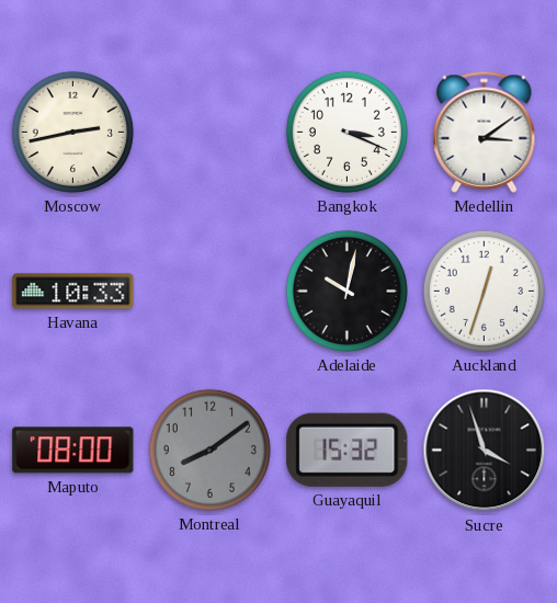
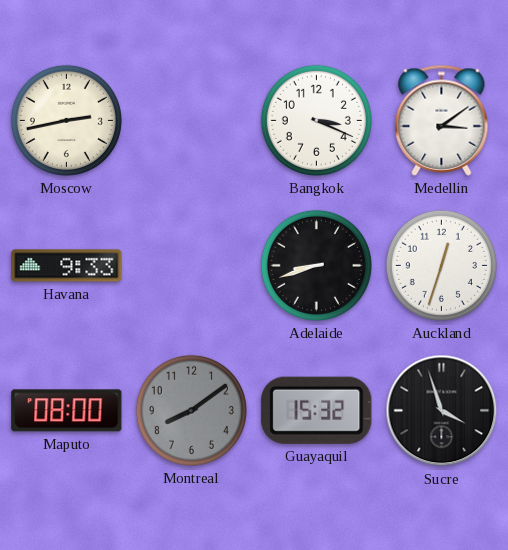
Havana: 10:33 -> 9:33 (67, 266)
Adelaide: 10:02 -> 8:42 (316, 265)
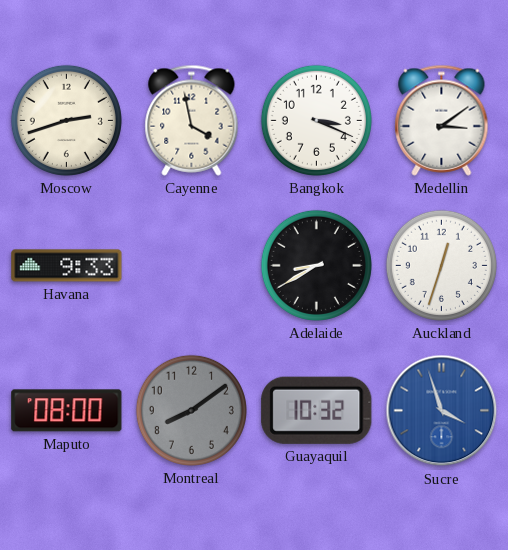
Moscow: 2:43 -> 2:42 (66, 120)
Cayenne: none -> 3:58 (192, 120)
Adelaide: 8:42 -> 8:40 (316, 265)
Guayaquil: 15:32 -> 10:32 (317, 410)
Sucre dial: black -> blue (442, 411)
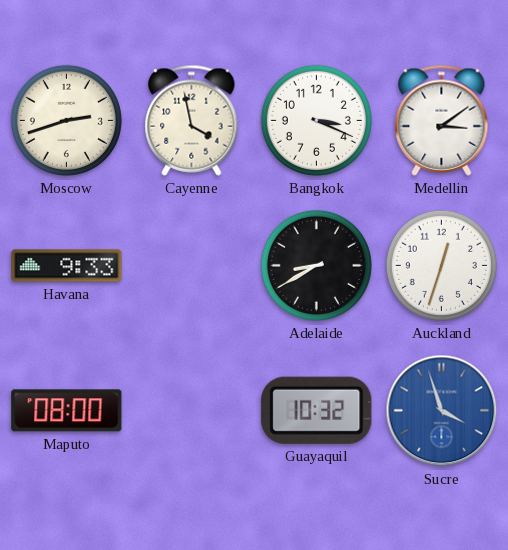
Montreal: 8:09 -> none (191, 410)
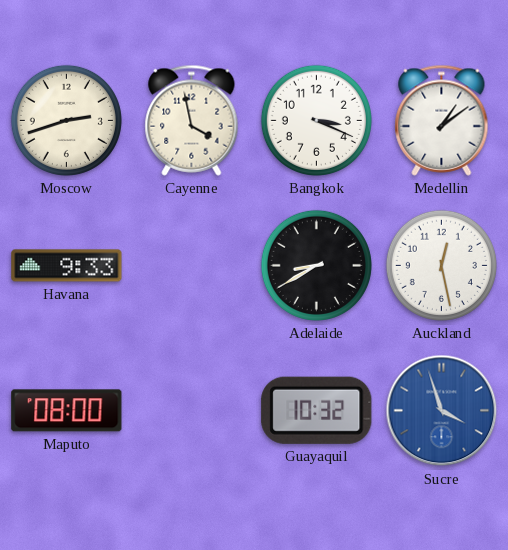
Medellin: 3:09 -> 1:09 (442, 120)
Auckland: 12:33 -> 12:28 (441, 265)
